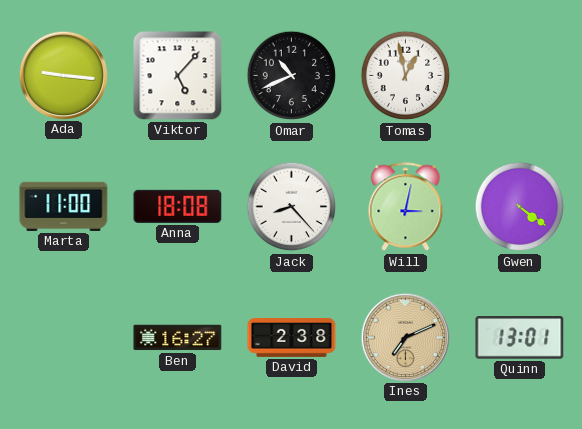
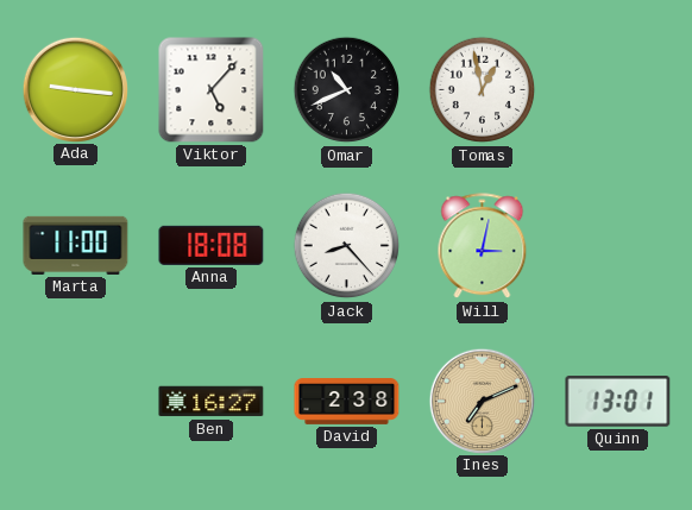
Gwen: 4:21 -> none (520, 207)
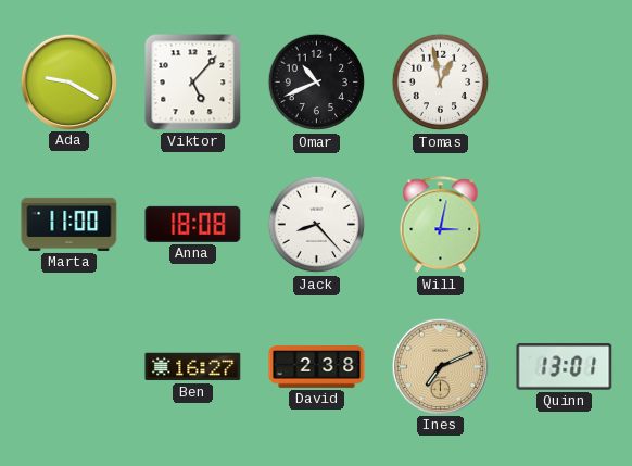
Ada: 9:16 -> 9:20 (68, 81)
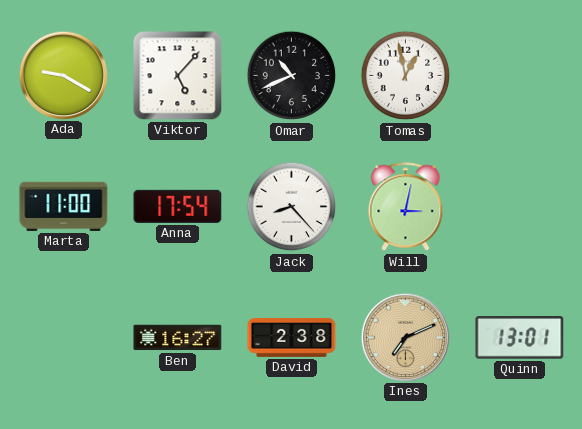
Anna: 18:08 -> 17:54 (178, 206)
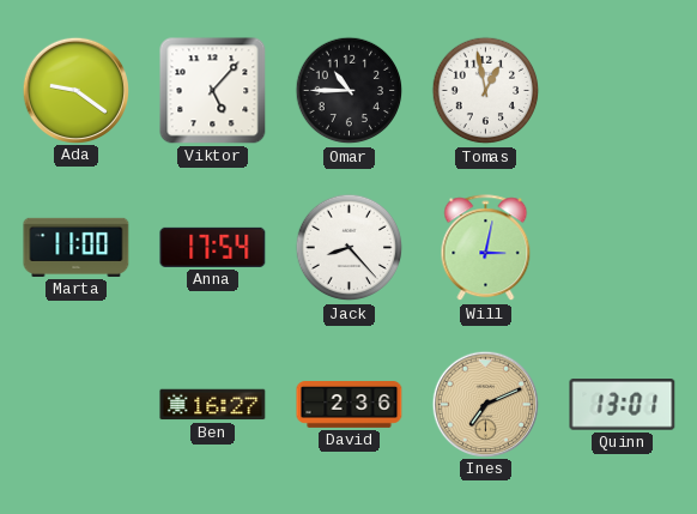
Ada: 9:20 -> 9:21 (75, 90)
Omar: 10:41 -> 10:45 (350, 91)
David: 2:38 -> 2:36 (350, 405)
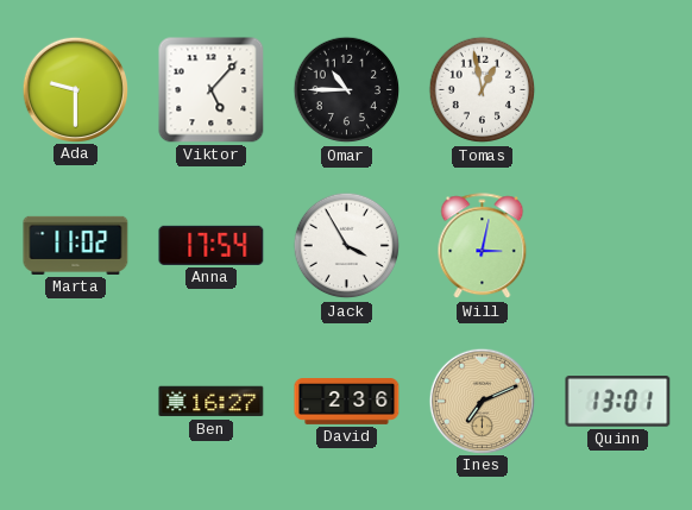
Ada: 9:21 -> 9:30 (75, 89)
Marta: 11:00 -> 11:02 (76, 245)
Jack: 8:23 -> 3:55 (347, 246)
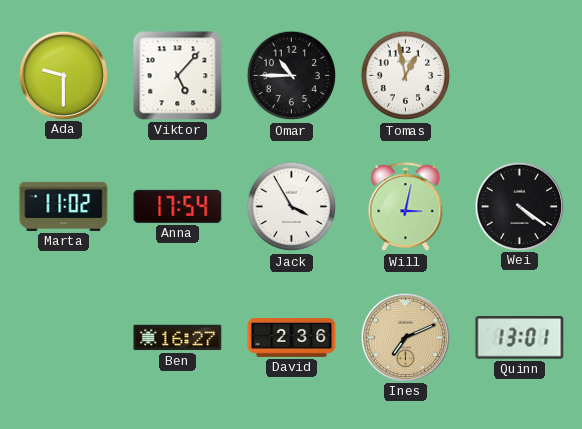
Wei: none -> 4:21 (519, 206)
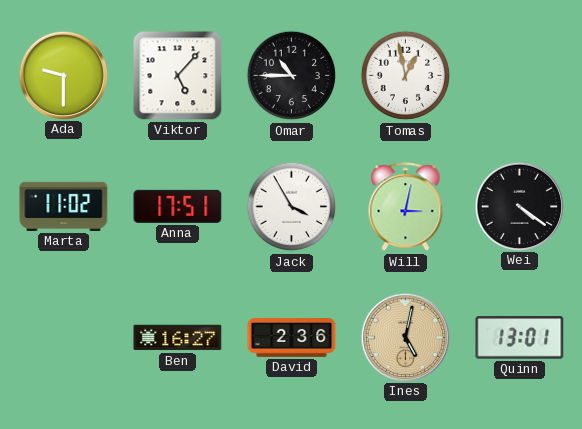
Anna: 17:54 -> 17:51 (178, 206)
Ines: 7:11 -> 5:02 (405, 337)
